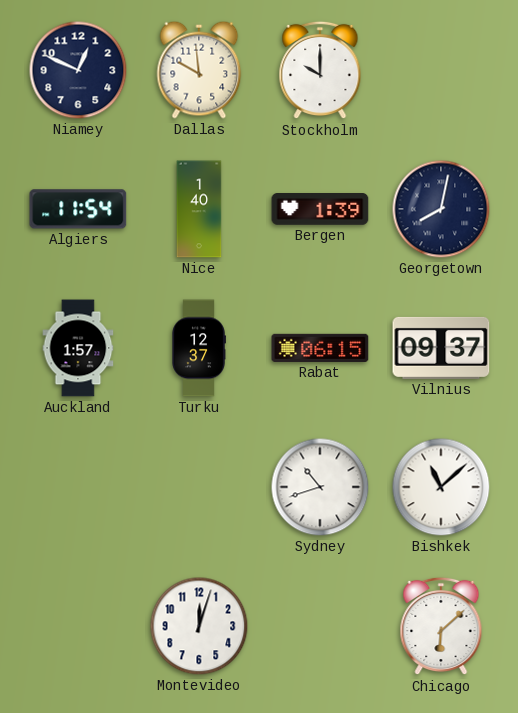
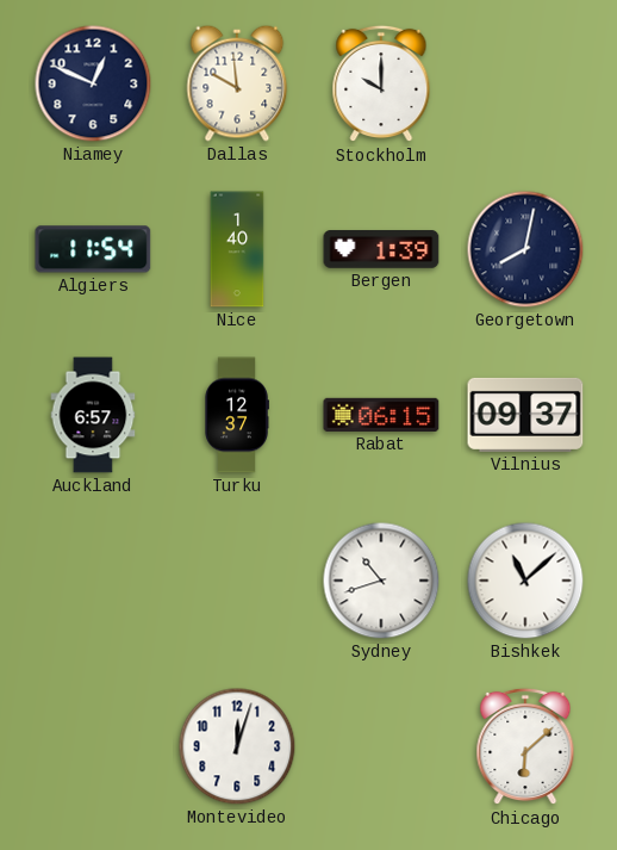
Auckland: 1:57 -> 6:57 (93, 415)
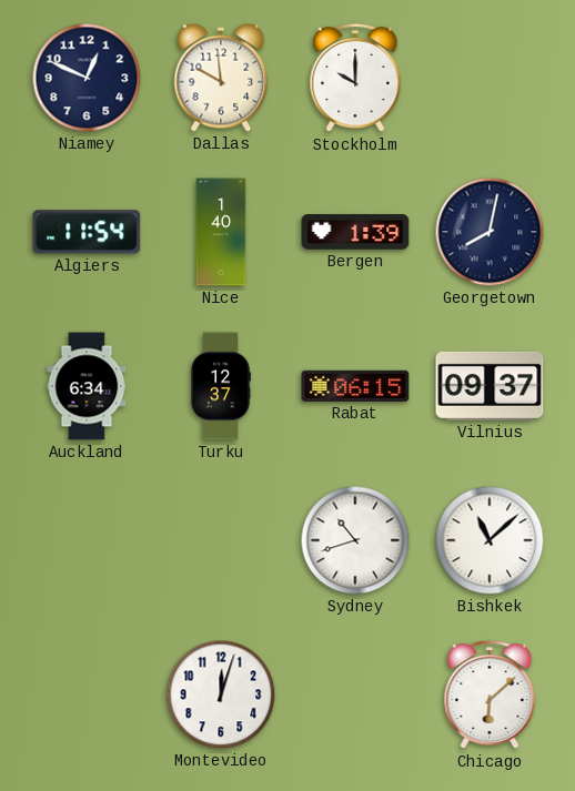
Auckland: 6:57 -> 6:34 (87, 386)
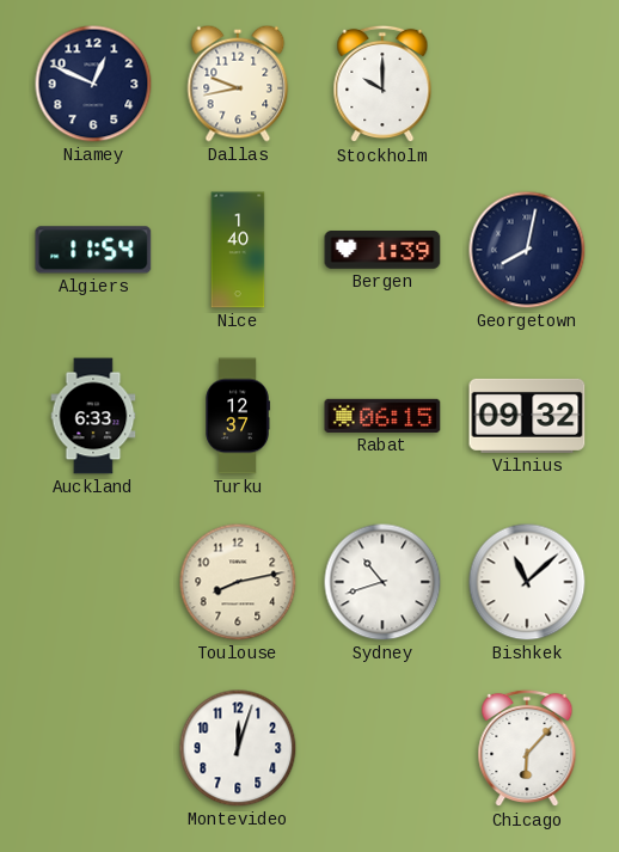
Dallas: 9:59 -> 9:43 (238, 84)
Auckland: 6:34 -> 6:33 (93, 416)
Vilnius: 09:37 -> 09:32 (527, 416)
Toulouse: none -> 8:13 (238, 582)
Chicago: 6:08 -> 6:07 (527, 748)
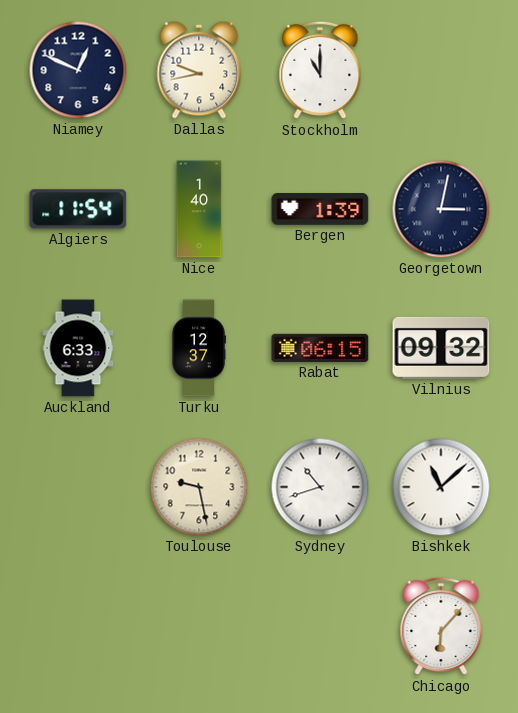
Stockholm: 10:00 -> 11:00 (320, 70)
Georgetown: 8:02 -> 3:02 (441, 209)
Toulouse: 8:13 -> 9:28 (199, 487)
Montevideo: 12:03 -> none (238, 748)
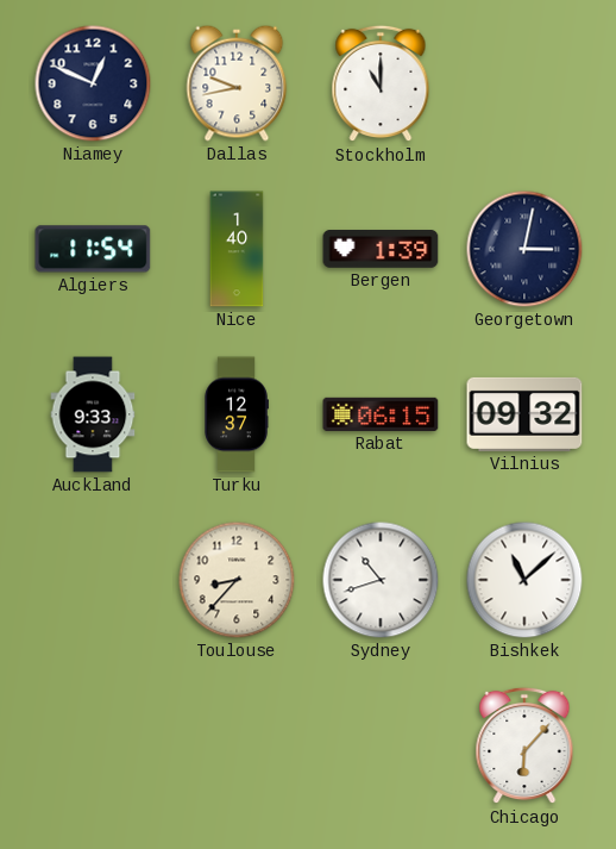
Auckland: 6:33 -> 9:33 (93, 414)
Toulouse: 9:28 -> 8:37 (237, 580)
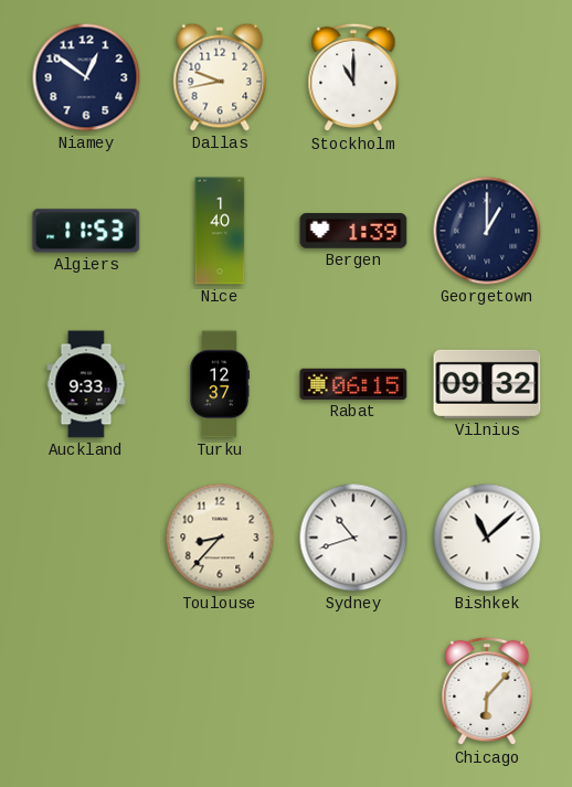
Niamey: 12:49 -> 12:51 (86, 77)
Algiers: 11:54 -> 11:53 (86, 231)
Georgetown: 3:02 -> 1:00 (487, 231)
